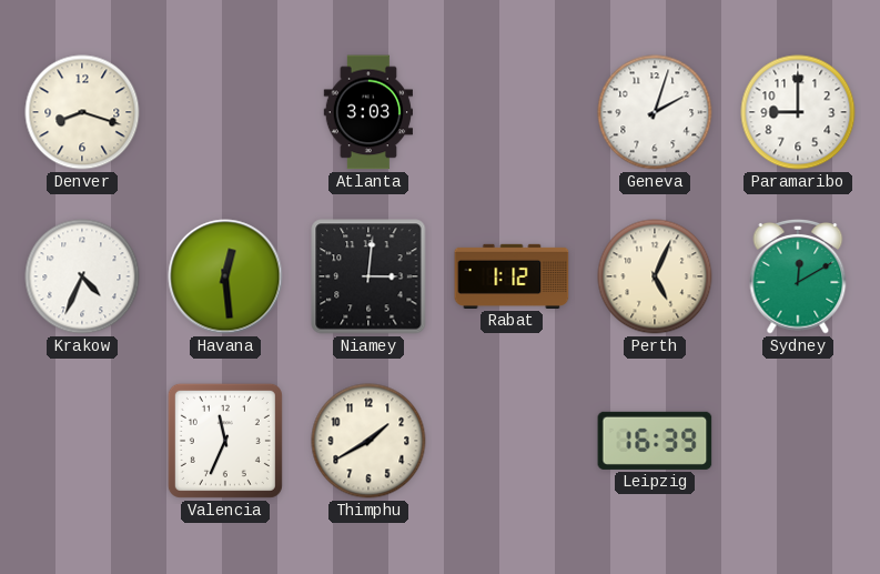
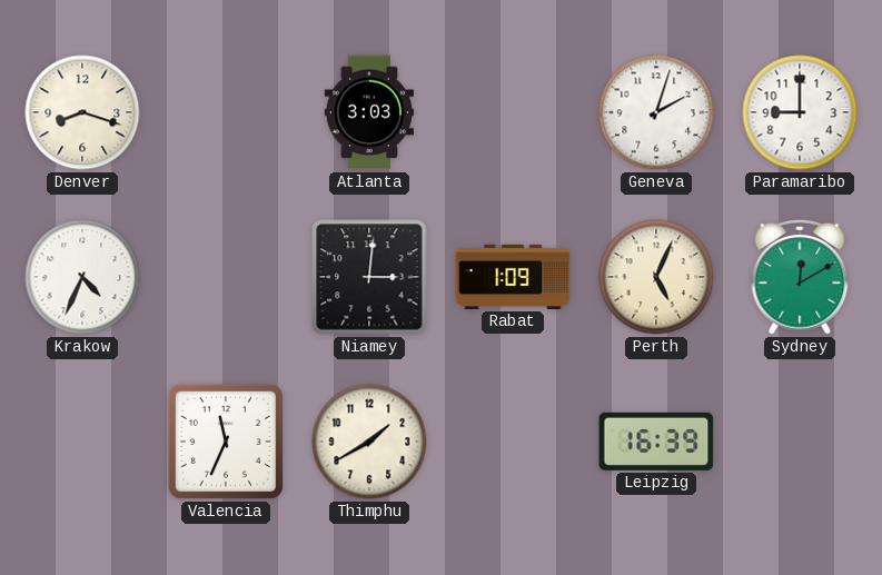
Havana: 12:29 -> none (225, 276)
Rabat: 1:12 -> 1:09 (513, 277)
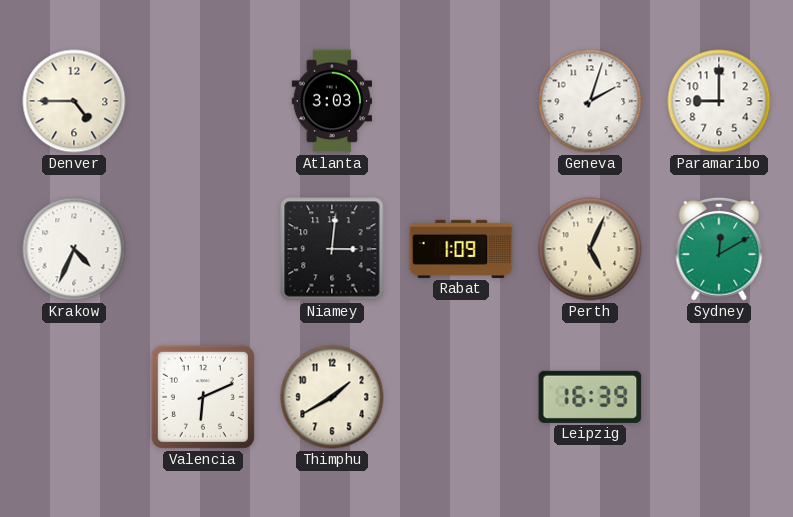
Denver: 8:18 -> 4:45 (74, 101)
Valencia: 11:34 -> 6:11 (203, 397)
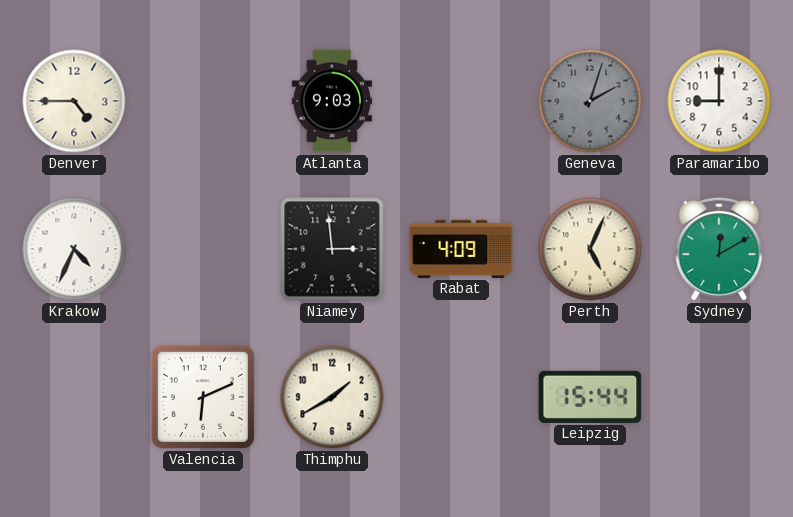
Atlanta: 3:03 -> 9:03 (331, 101)
Geneva dial: white -> grey (590, 101)
Niamey: 3:01 -> 2:59 (332, 249)
Rabat: 1:09 -> 4:09 (461, 249)
Leipzig: 16:39 -> 15:44 (590, 397)
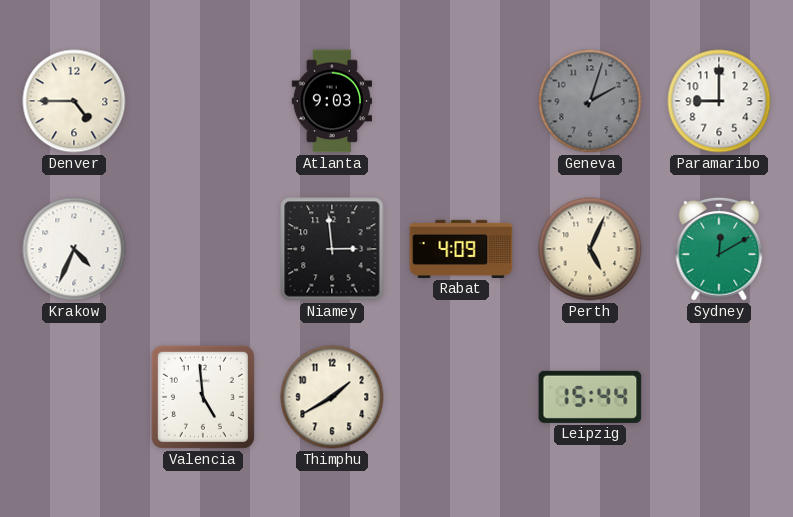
Valencia: 6:11 -> 4:59 (203, 397)
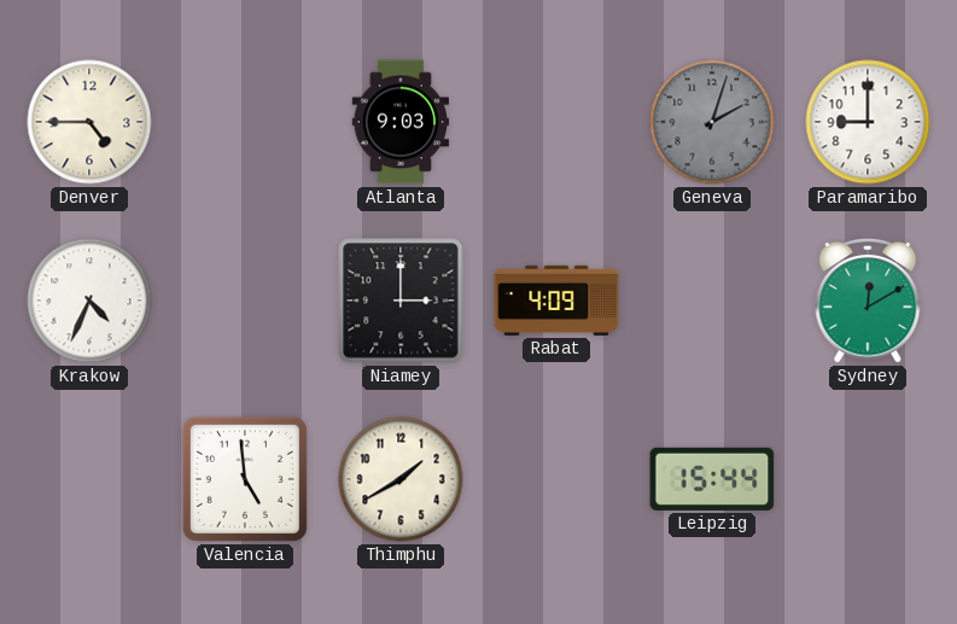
Niamey: 2:59 -> 3:00 (401, 301)
Perth: 5:04 -> none (590, 249)
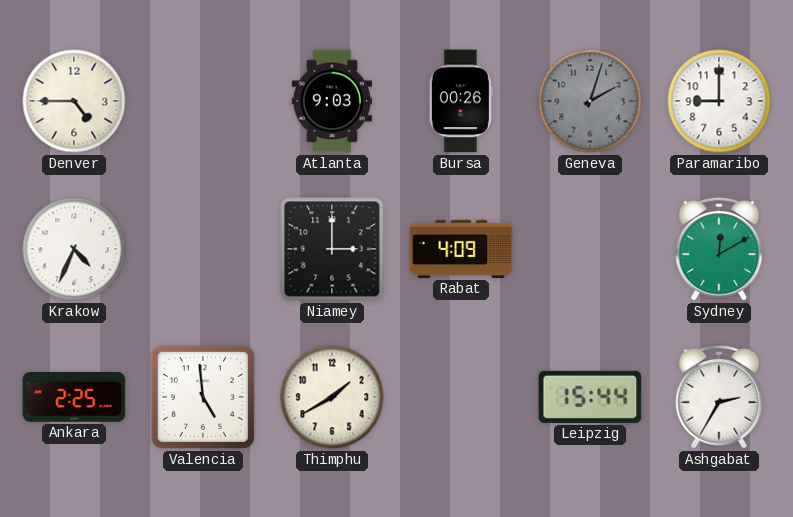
Bursa: none -> 00:26 (461, 101)
Ankara: none -> 2:25 (74, 398)
Ashgabat: none -> 2:35 (719, 397)
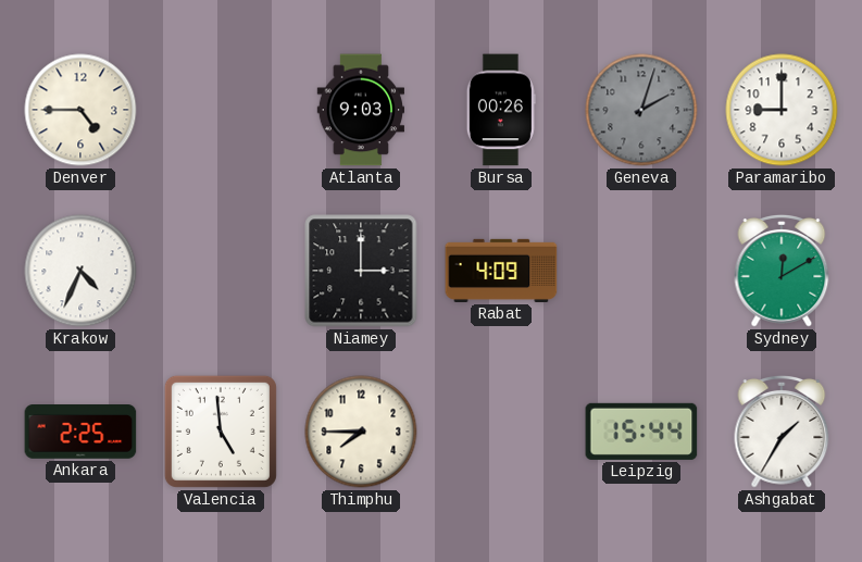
Thimphu: 1:40 -> 7:45 (361, 432)
Ashgabat: 2:35 -> 1:35 (782, 432)
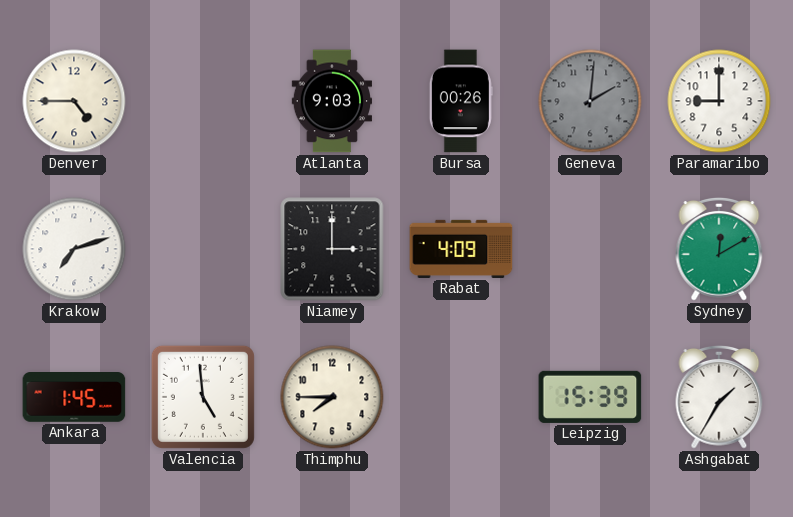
Geneva: 2:03 -> 2:01 (590, 101)
Krakow: 4:34 -> 7:12 (74, 249)
Ankara: 2:25 -> 1:45 (74, 398)
Leipzig: 15:44 -> 15:39 (590, 397)
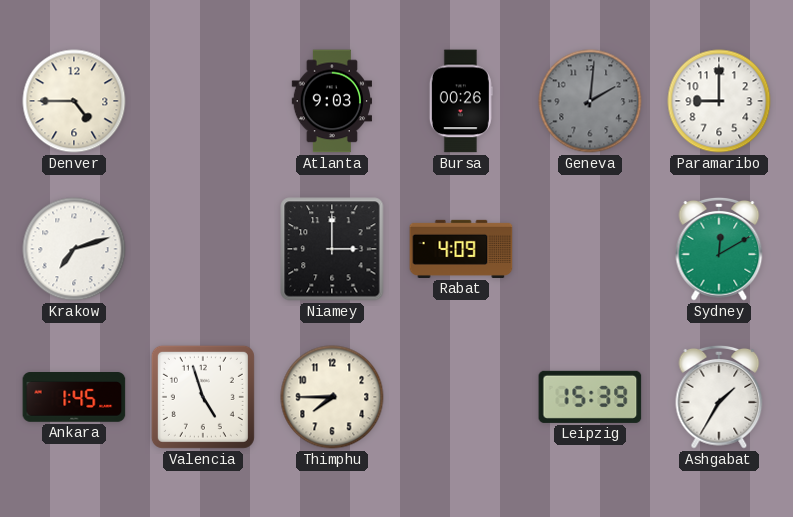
Valencia: 4:59 -> 4:57 (203, 397)
